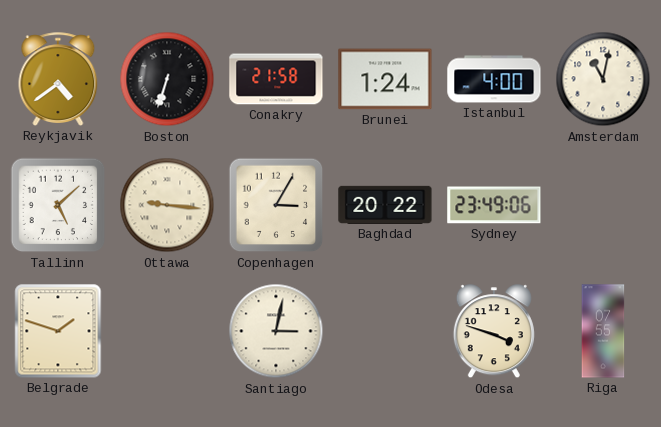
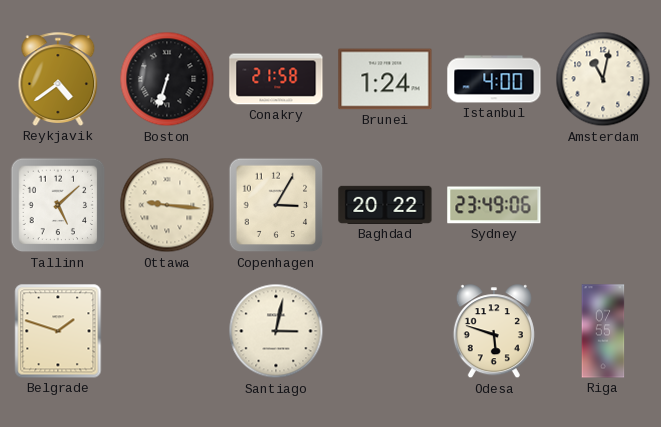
Odesa: 3:48 -> 5:48 (494, 332)
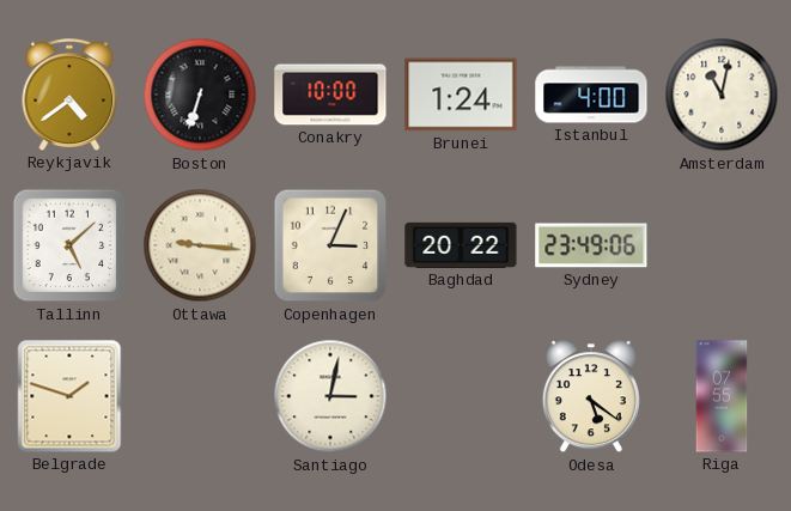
Conakry: 21:58 -> 10:00 (330, 95)
Copenhagen: 3:05 -> 3:04 (330, 245)
Odesa: 5:48 -> 5:21 (591, 397)
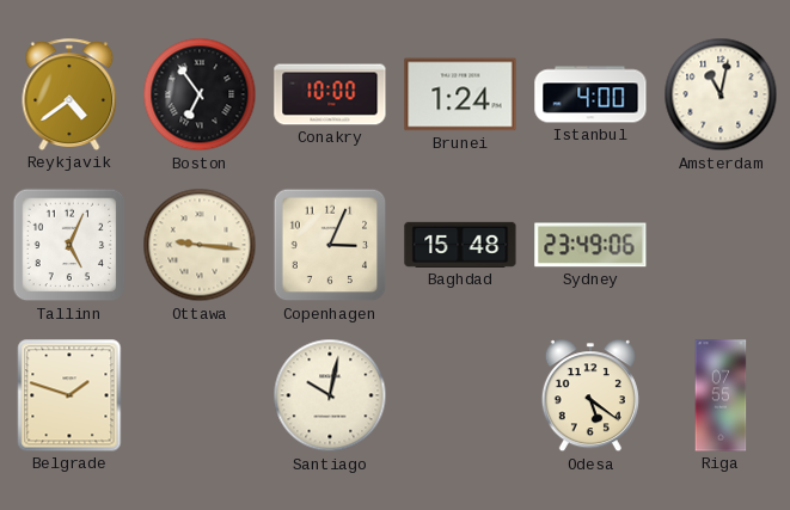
Boston: 6:33 -> 6:54 (200, 94)
Tallinn: 5:08 -> 5:04 (69, 245)
Baghdad: 20:22 -> 15:48 (460, 245)
Santiago: 3:02 -> 10:02 (330, 395)
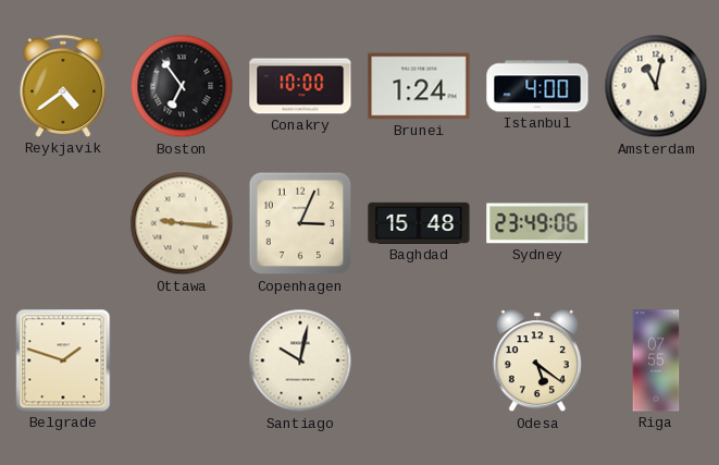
Tallinn: 5:04 -> none (69, 245)
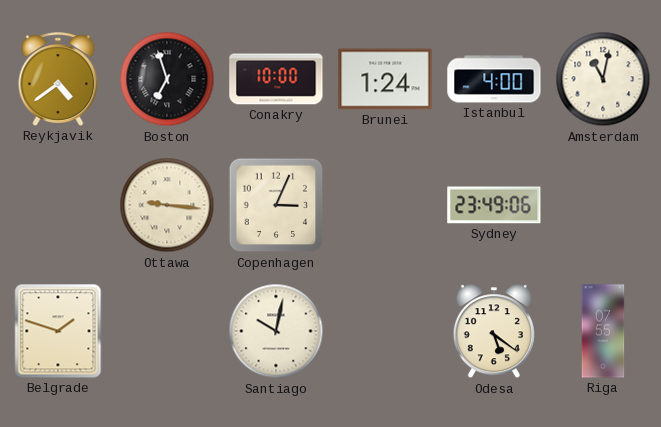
Boston: 6:54 -> 6:57 (167, 79)
Baghdad: 15:48 -> none (419, 223)
